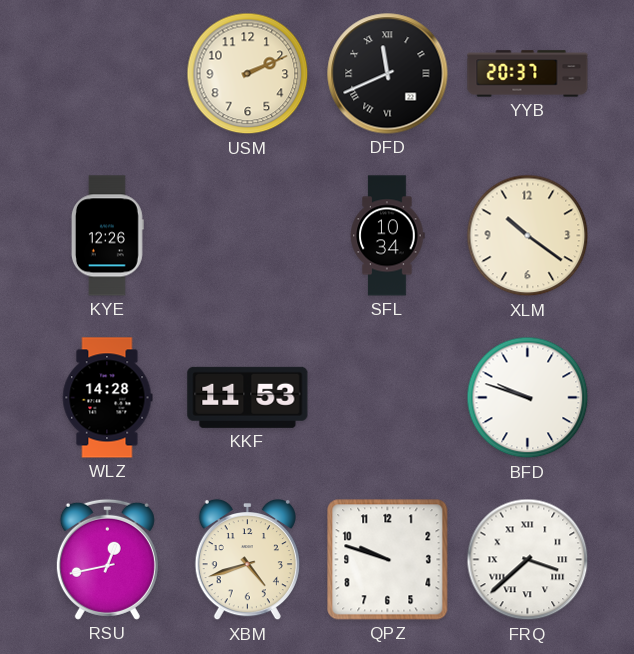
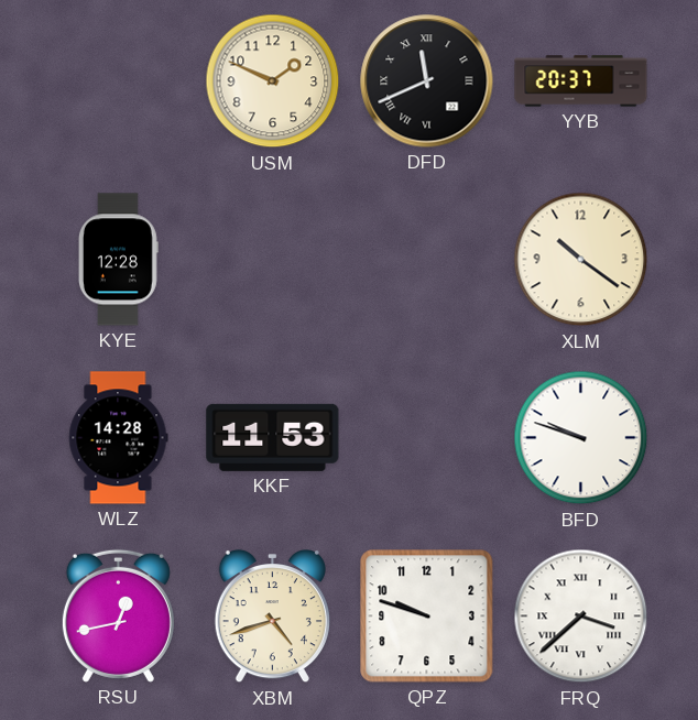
USM: 2:11 -> 1:49 (273, 81)
KYE: 12:26 -> 12:28 (118, 260)
SFL: 10:34 -> none (387, 236)
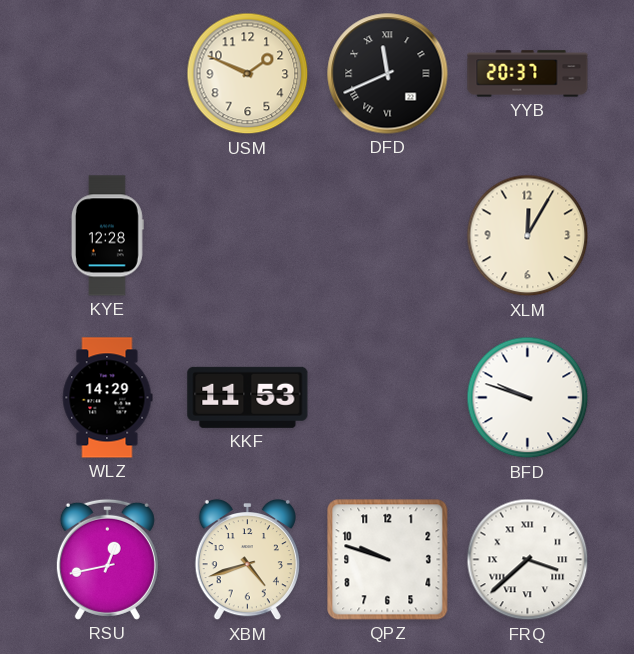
XLM: 10:21 -> 12:05 (528, 236)
WLZ: 14:28 -> 14:29 (107, 398)
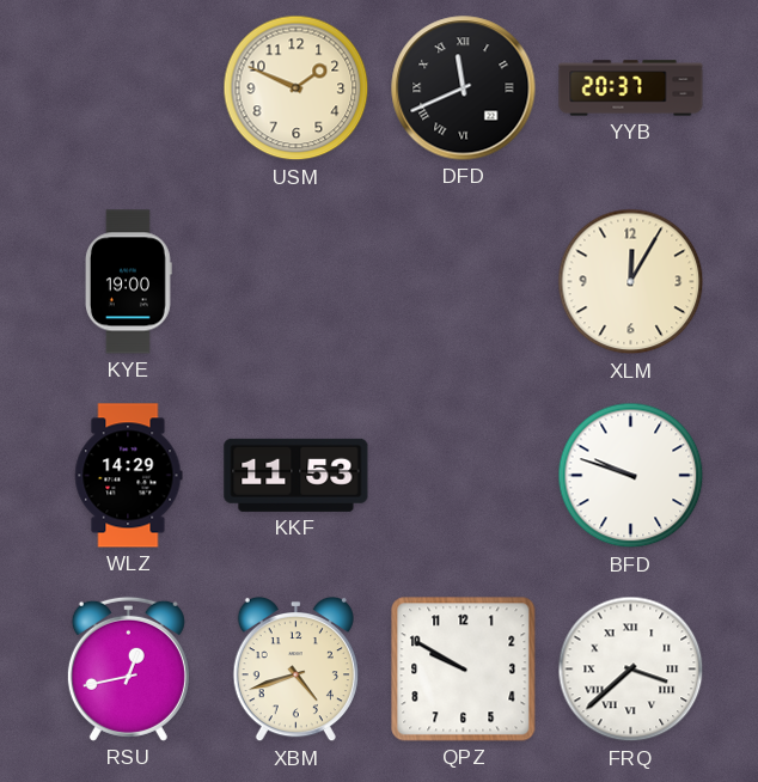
KYE: 12:28 -> 19:00 (128, 282)
QPZ: 9:48 -> 9:50 (464, 670)
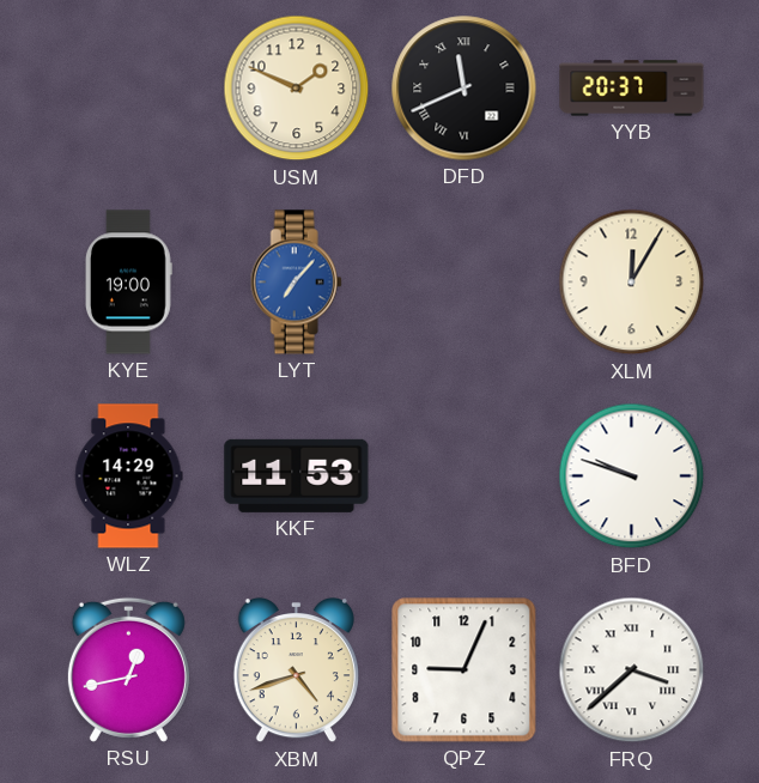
LYT: none -> 7:07 (296, 283)
QPZ: 9:50 -> 9:04 (464, 670)
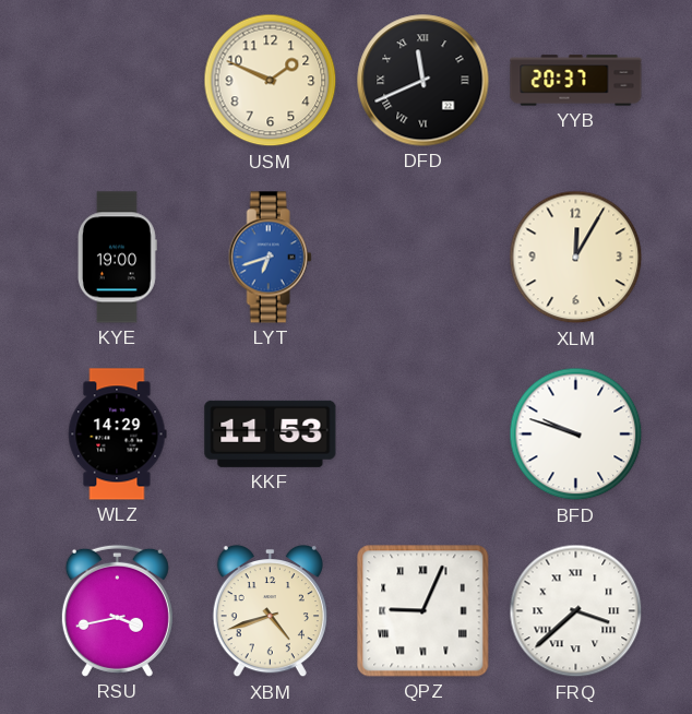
LYT: 7:07 -> 6:42 (270, 258)
RSU: 12:43 -> 3:43 (117, 610)
QPZ numerals: Arabic -> Roman (423, 611)
